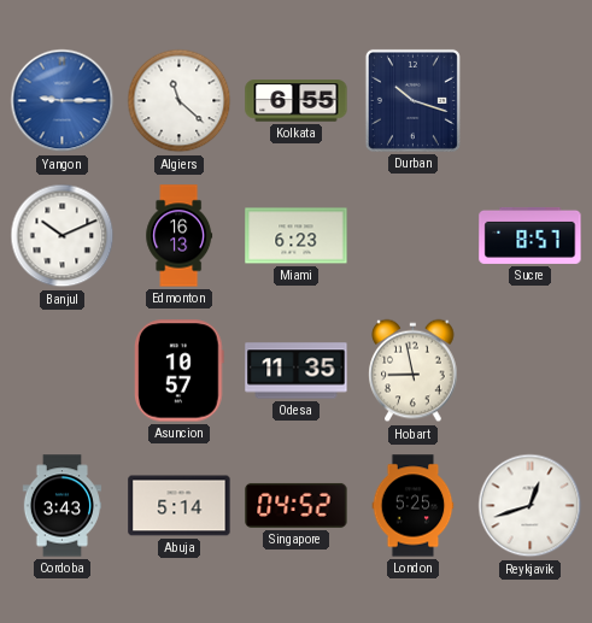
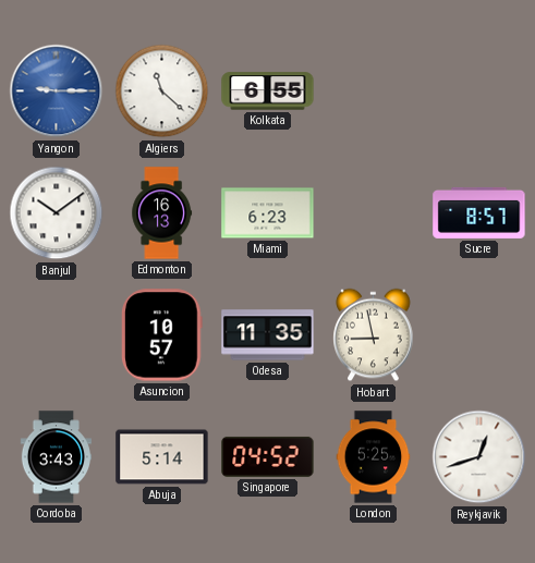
Durban: 10:18 -> none (412, 100)
Banjul: 10:11 -> 10:09 (57, 213)
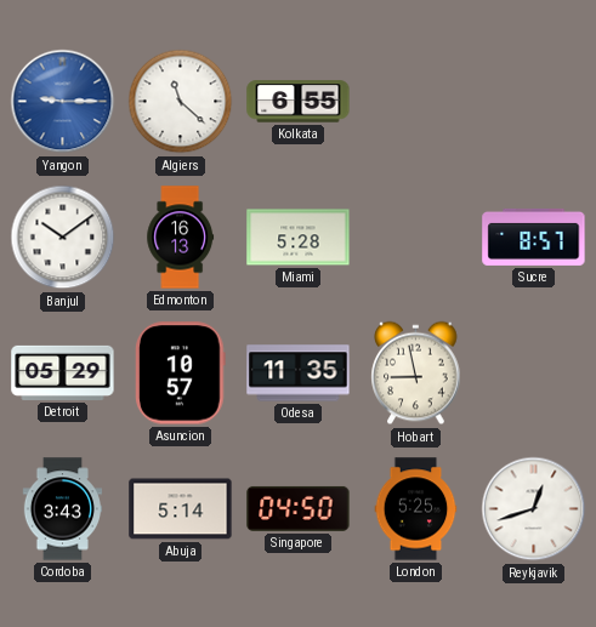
Miami: 6:23 -> 5:28 (299, 238)
Detroit: none -> 05:29 (63, 372)
Singapore: 04:52 -> 04:50 (299, 508)
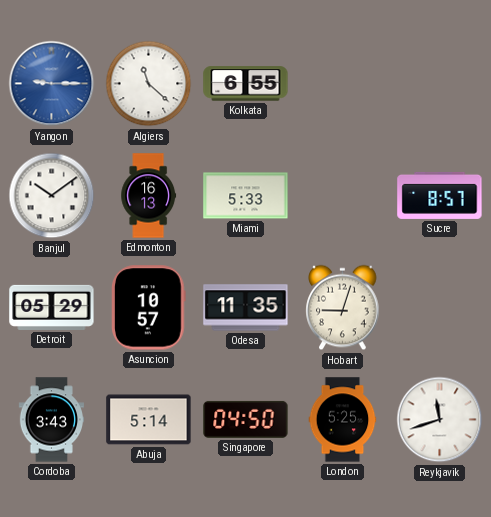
Miami: 5:28 -> 5:33 (246, 196)
Hobart: 8:58 -> 9:03 (343, 308)
Reykjavik: 12:42 -> 11:42 (440, 420)
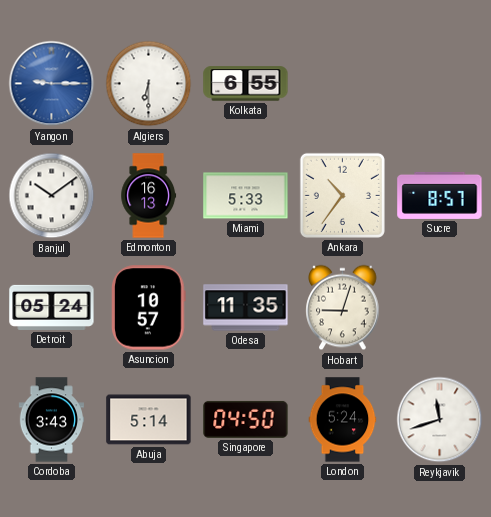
Algiers: 11:22 -> 6:30 (149, 84)
Ankara: none -> 10:36 (342, 195)
Detroit: 05:29 -> 05:24 (52, 307)
London: 5:25 -> 5:24 (343, 420)
